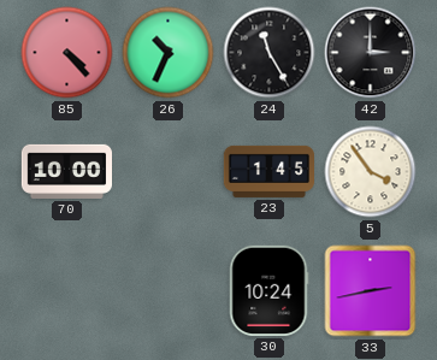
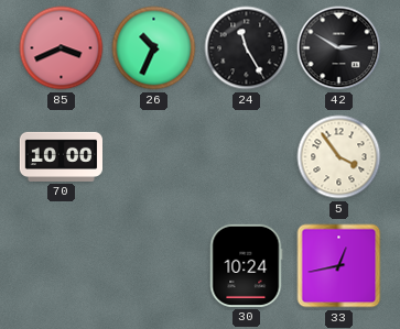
85: 4:23 -> 3:41 (62, 48)
42: 3:00 -> 2:50 (339, 48)
23: 1:45 -> none (268, 171)
33: 2:43 -> 12:43 (339, 266)
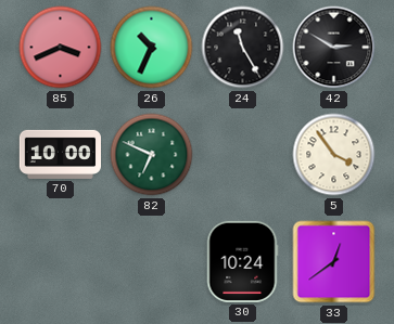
82: none -> 6:49 (152, 155)
33: 12:43 -> 12:39 (334, 262)
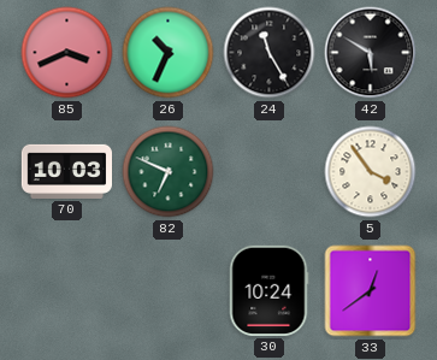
42: 2:50 -> 5:50 (371, 53)
70: 10:00 -> 10:03 (66, 171)
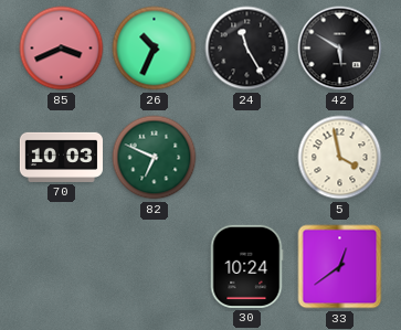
5: 3:54 -> 3:58 (340, 158)
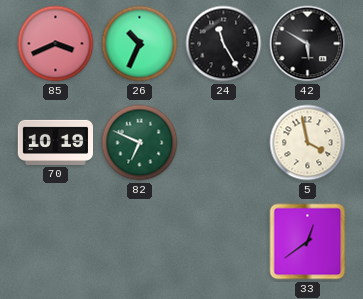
70: 10:03 -> 10:19 (55, 142)
30: 10:24 -> none (246, 266)
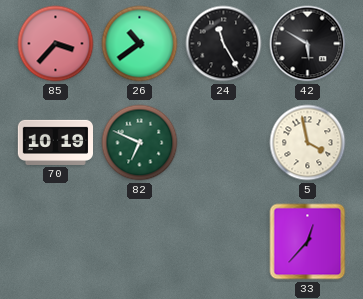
85: 3:41 -> 3:37 (56, 44)
26: 10:34 -> 10:39 (140, 44)
33: 12:39 -> 12:37 (308, 242)
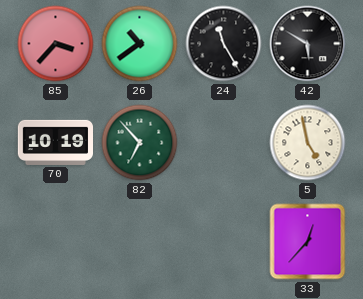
82: 6:49 -> 6:53 (140, 143)
5: 3:58 -> 4:58 (308, 143)
